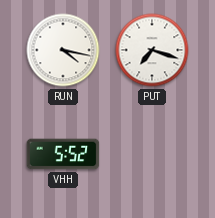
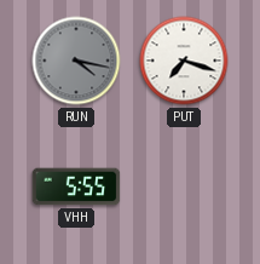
RUN dial: white -> grey (76, 61)
VHH: 5:52 -> 5:55 (76, 186)
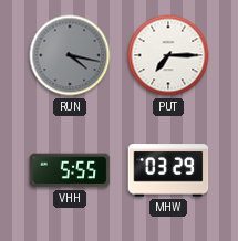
PUT: 7:18 -> 7:15 (168, 55)
MHW: none -> 03:29 (168, 170)
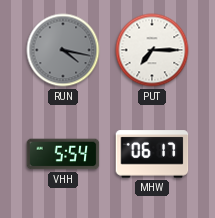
VHH: 5:55 -> 5:54 (63, 154)
MHW: 03:29 -> 06:17 (152, 154)
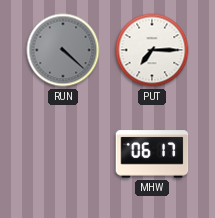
RUN: 4:17 -> 4:22 (63, 50)
VHH: 5:54 -> none (63, 154)
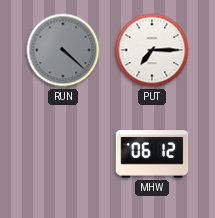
MHW: 06:17 -> 06:12 (152, 154)
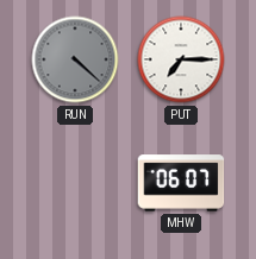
MHW: 06:12 -> 06:07 (181, 183)
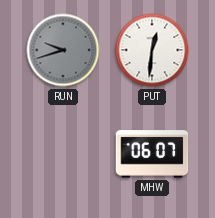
RUN: 4:22 -> 9:42 (63, 50)
PUT: 7:15 -> 12:31 (152, 50)
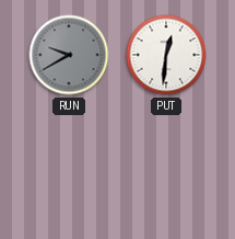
RUN: 9:42 -> 9:40 (69, 55)
MHW: 06:07 -> none (152, 154)
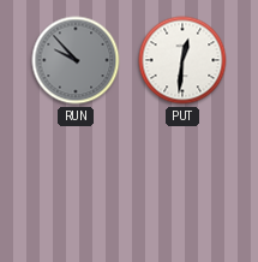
RUN: 9:40 -> 9:53 (76, 60)
